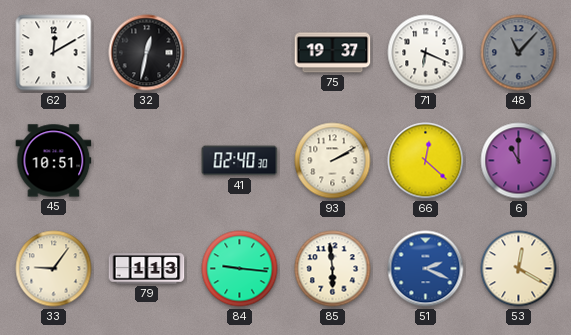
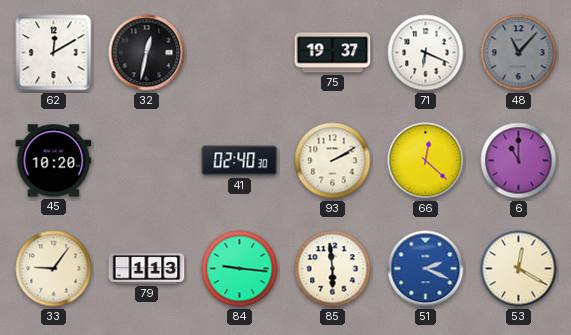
45: 10:51 -> 10:20 (54, 161)
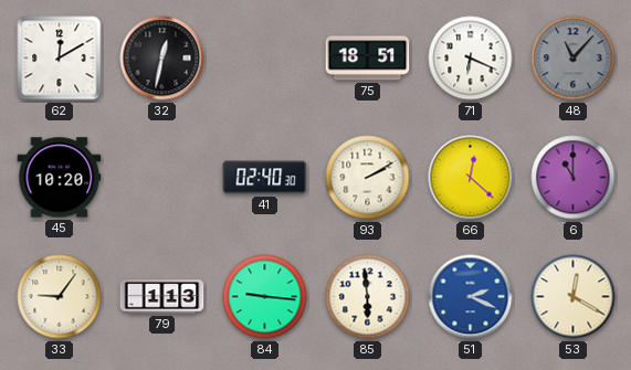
75: 19:37 -> 18:51 (368, 59)
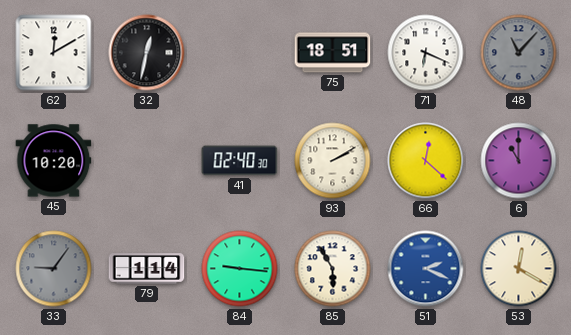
33 dial: cream -> grey (54, 269)
79: 1:13 -> 1:14 (147, 269)
85: 5:59 -> 5:55 (333, 269)
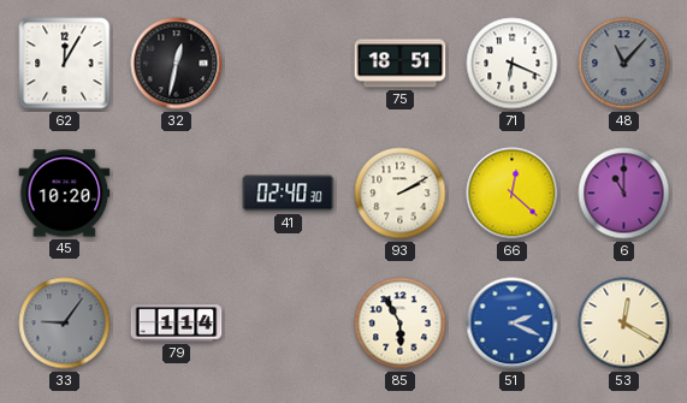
62: 12:10 -> 12:05 (65, 64)
84: 9:16 -> none (240, 269)
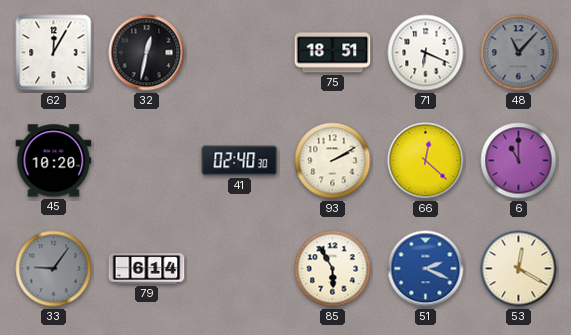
79: 1:14 -> 6:14 (147, 269)
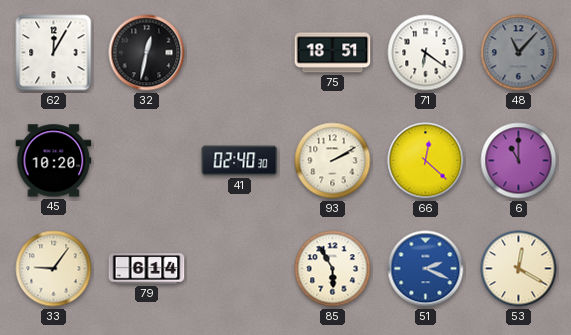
71: 6:19 -> 6:21 (426, 53)
33 dial: grey -> cream (54, 269)
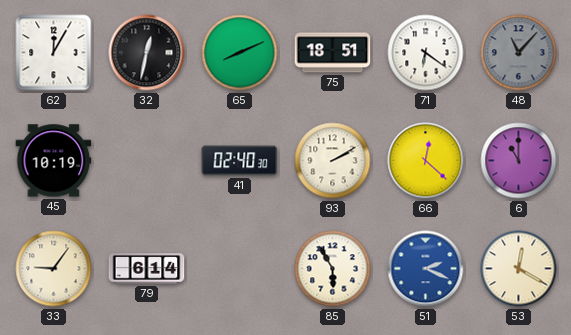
65: none -> 8:11 (240, 53)
45: 10:20 -> 10:19 (54, 161)
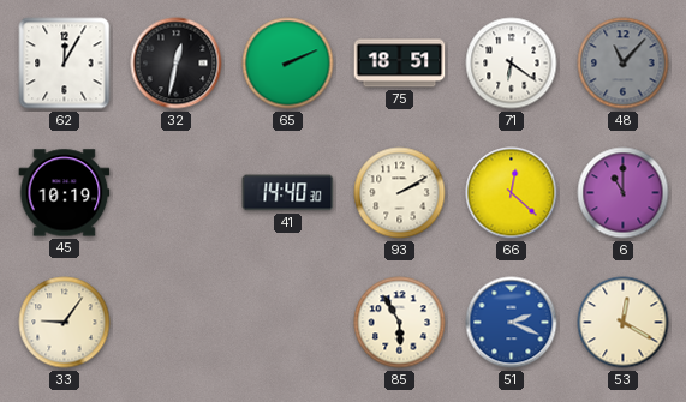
65: 8:11 -> 2:11 (288, 64)
41: 02:40 -> 14:40 (288, 193)
79: 6:14 -> none (147, 269)
